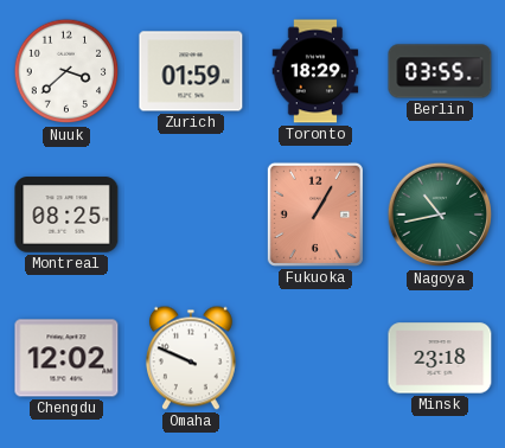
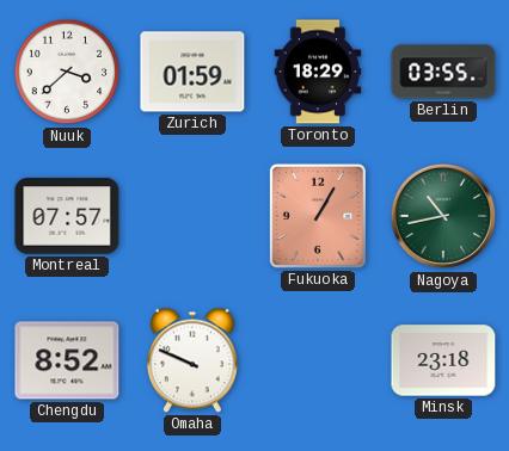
Montreal: 08:25 -> 07:57 (67, 216)
Chengdu: 12:02 -> 8:52 (67, 360)
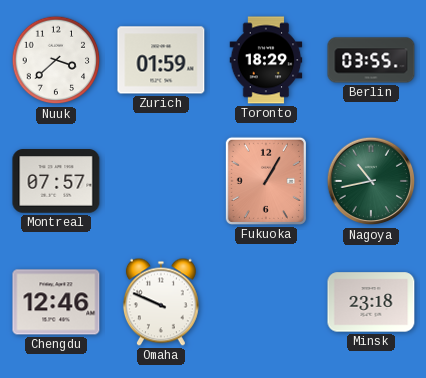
Chengdu: 8:52 -> 12:46 (56, 302)
